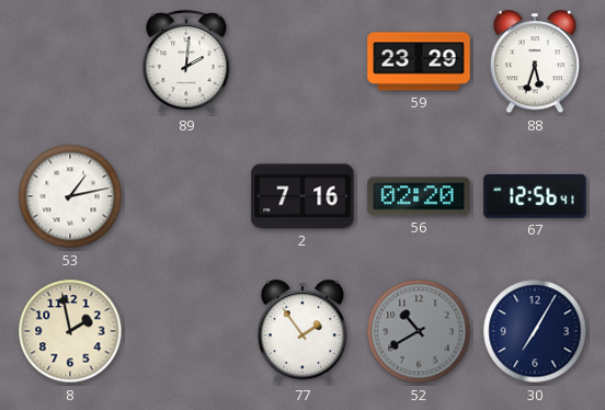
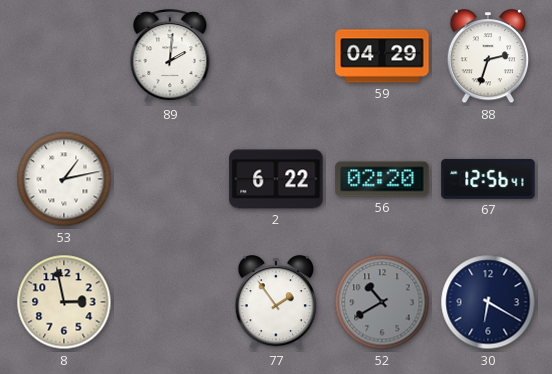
59: 23:29 -> 04:29 (382, 56)
88: 5:33 -> 2:33 (488, 57)
2: 7:16 -> 6:22 (276, 179)
8: 1:58 -> 2:58 (64, 302)
30: 7:05 -> 6:20 (488, 302)
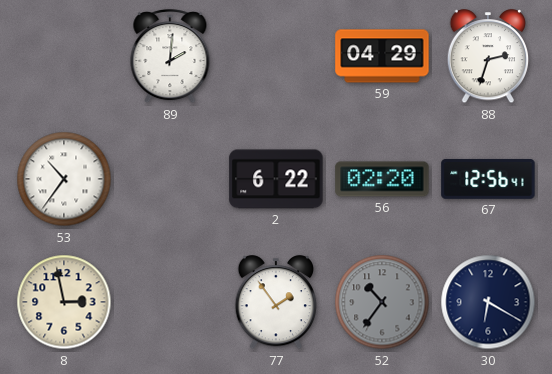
53: 1:13 -> 10:36 (64, 179)
52: 10:40 -> 10:36 (382, 302)
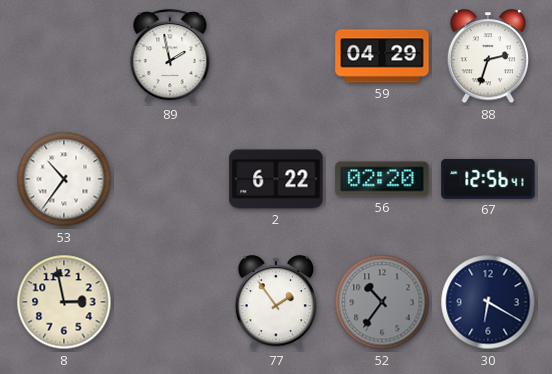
89: 2:01 -> 1:58 (170, 57)
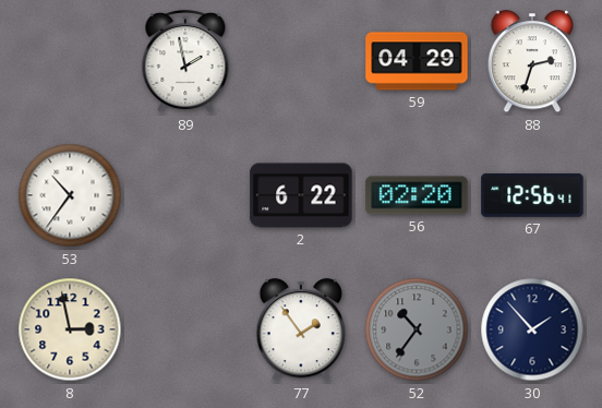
30: 6:20 -> 1:53 (532, 329)
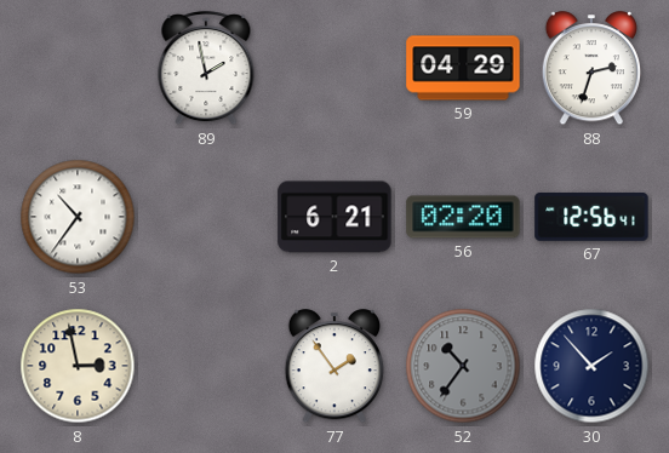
2: 6:22 -> 6:21 (334, 217)
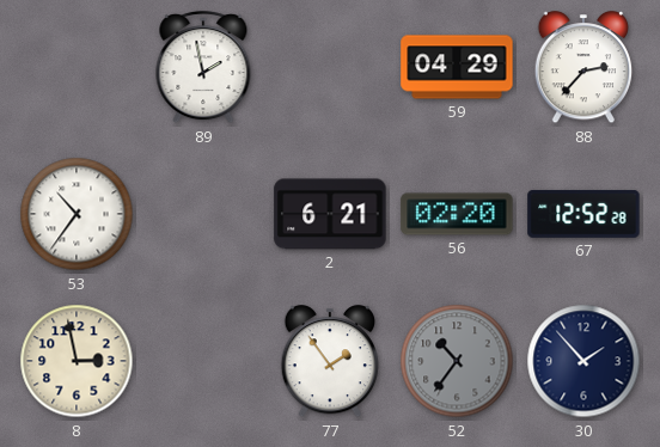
88: 2:33 -> 2:37 (583, 68)
67: 12:56 -> 12:52 (583, 214)
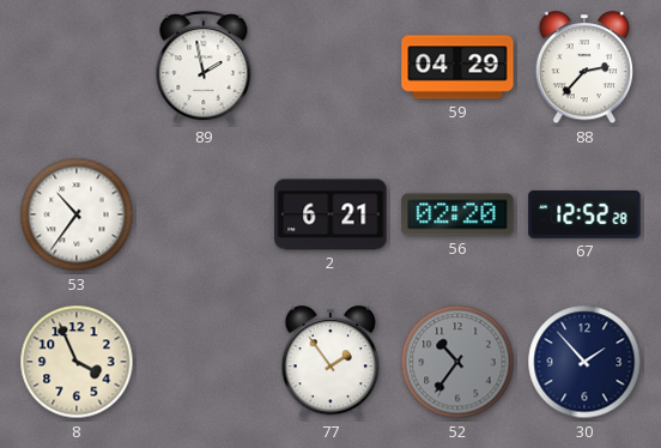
8: 2:58 -> 3:56 (77, 362)
